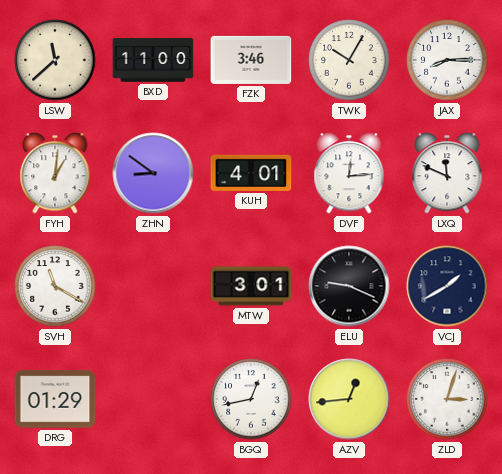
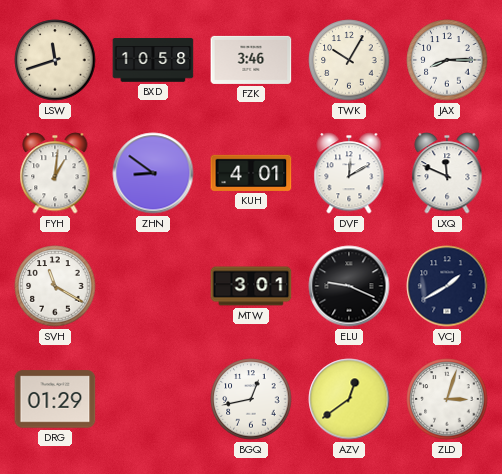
LSW: 11:38 -> 11:42 (55, 60)
BXD: 11:00 -> 10:58 (153, 60)
DVF: 12:14 -> 12:10 (349, 173)
AZV: 12:44 -> 12:39 (349, 399)
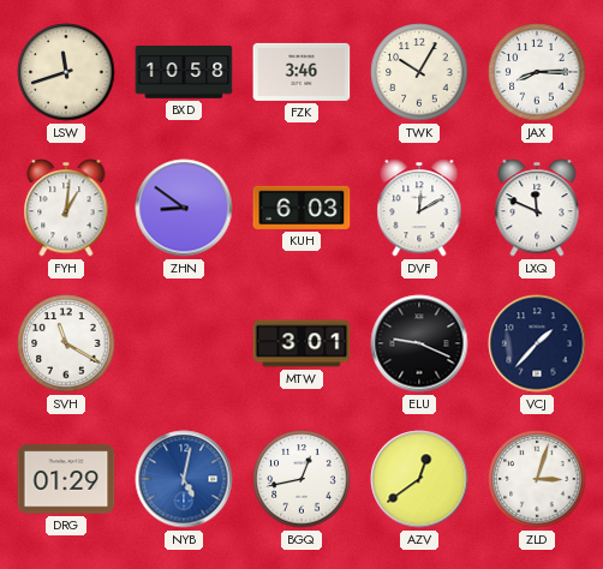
KUH: 4:01 -> 6:03 (301, 208)
VCJ: 1:40 -> 1:37 (537, 343)
NYB: none -> 5:02 (184, 479)
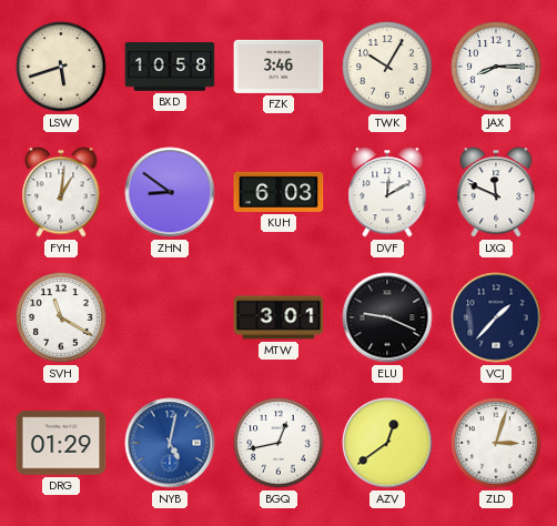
LSW: 11:42 -> 5:42 (61, 67)
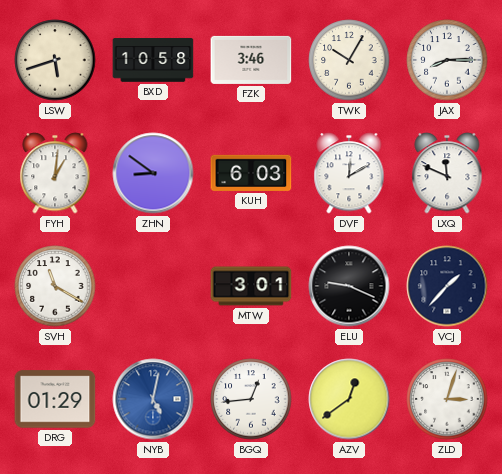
BGQ: 12:43 -> 12:44 (251, 399)
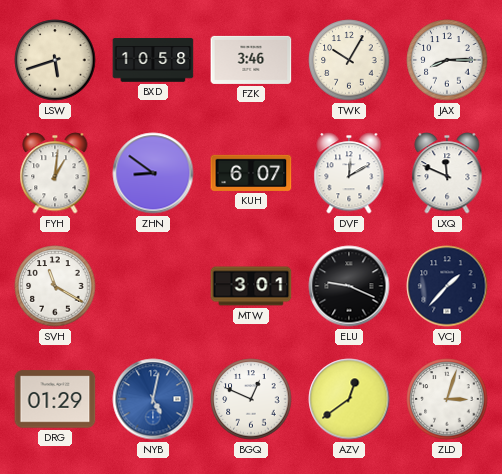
KUH: 6:03 -> 6:07 (251, 173)
BGQ: 12:44 -> 12:49 (251, 399)
